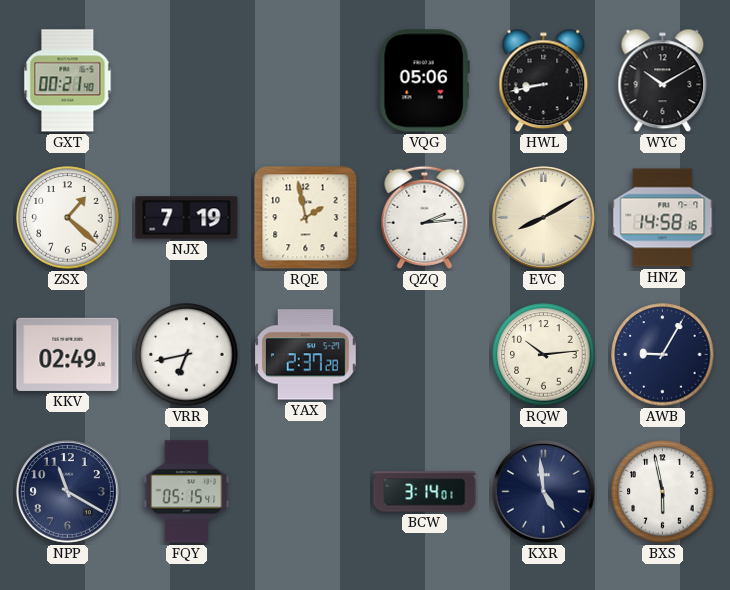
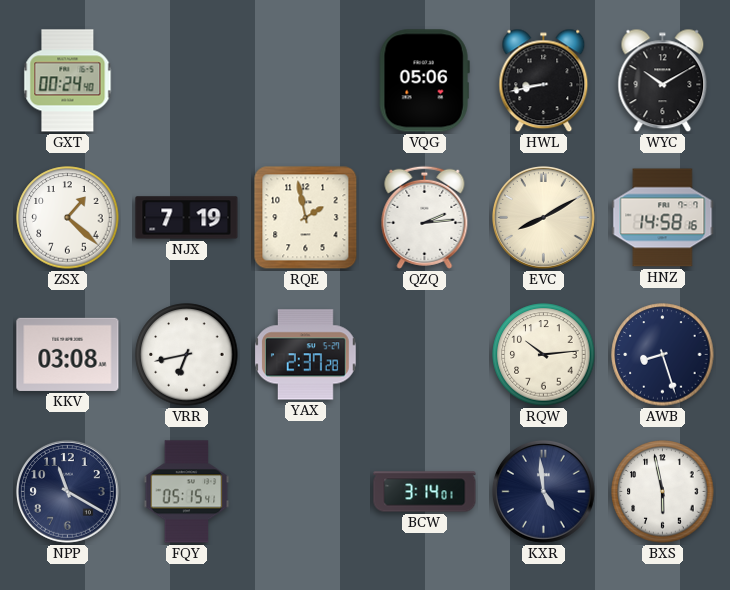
GXT: 00:21 -> 00:24 (68, 81)
KKV: 02:49 -> 03:08 (68, 354)
AWB: 9:05 -> 8:27 (663, 355)
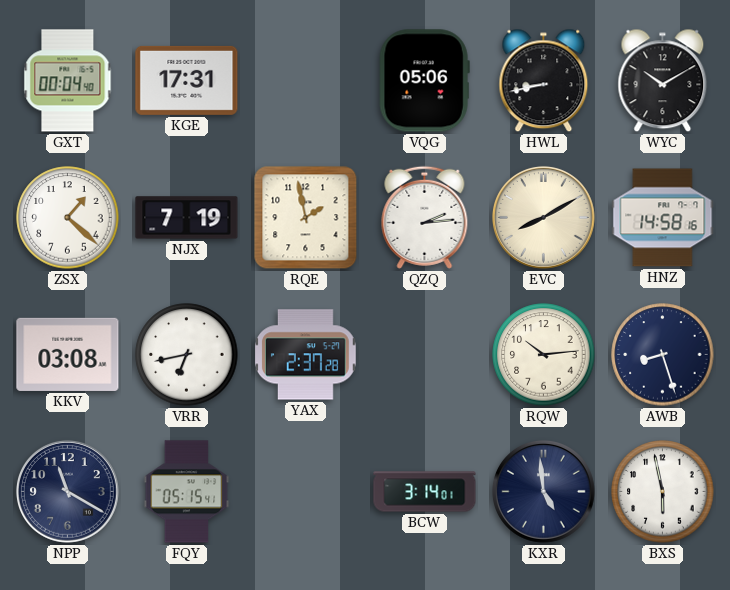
GXT: 00:24 -> 00:04 (68, 81)
KGE: none -> 17:31 (187, 80)
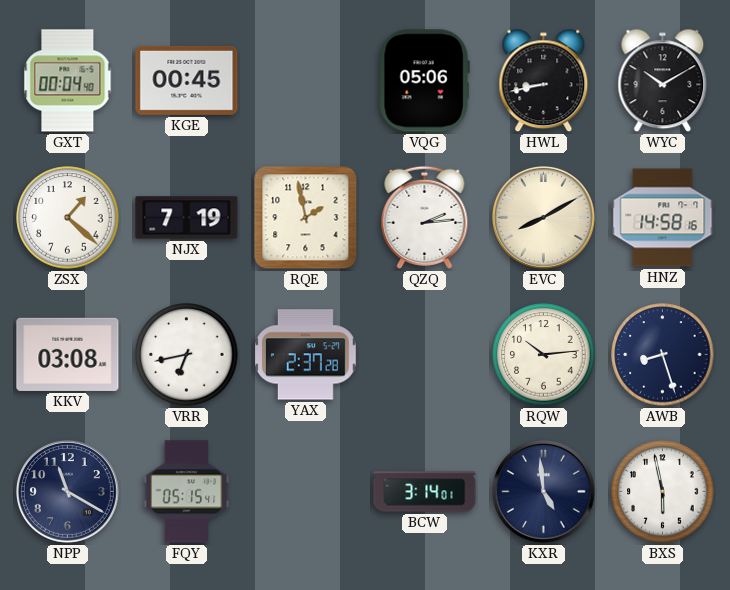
KGE: 17:31 -> 00:45 (187, 80)
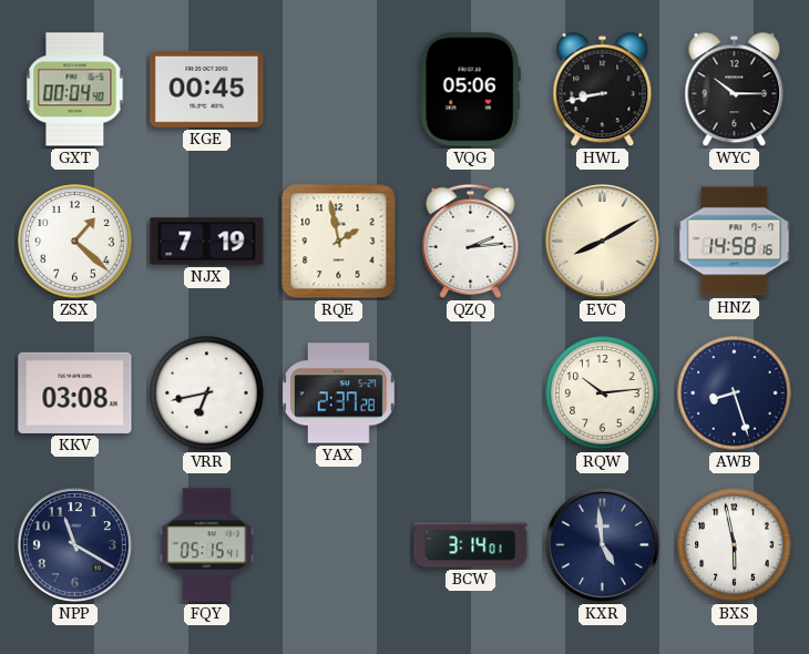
WYC: 10:10 -> 10:15 (735, 90)
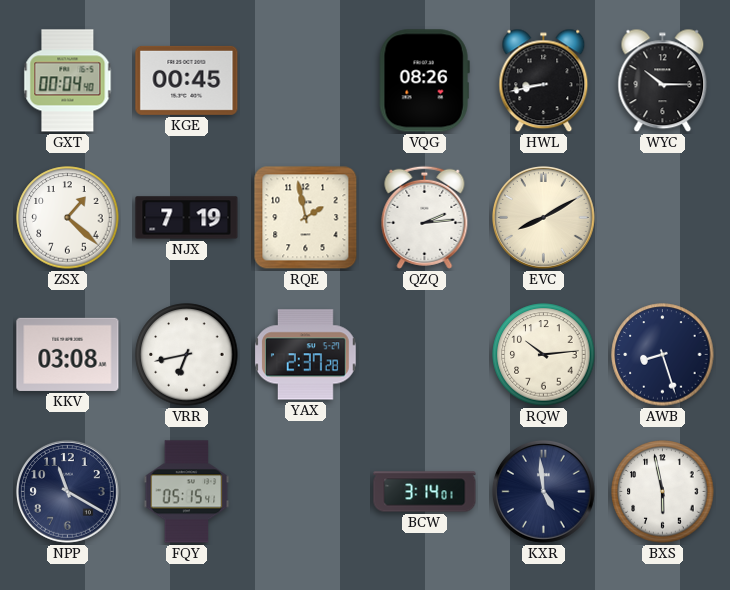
VQG: 05:06 -> 08:26 (424, 81)
HNZ: 14:58 -> none (735, 242)
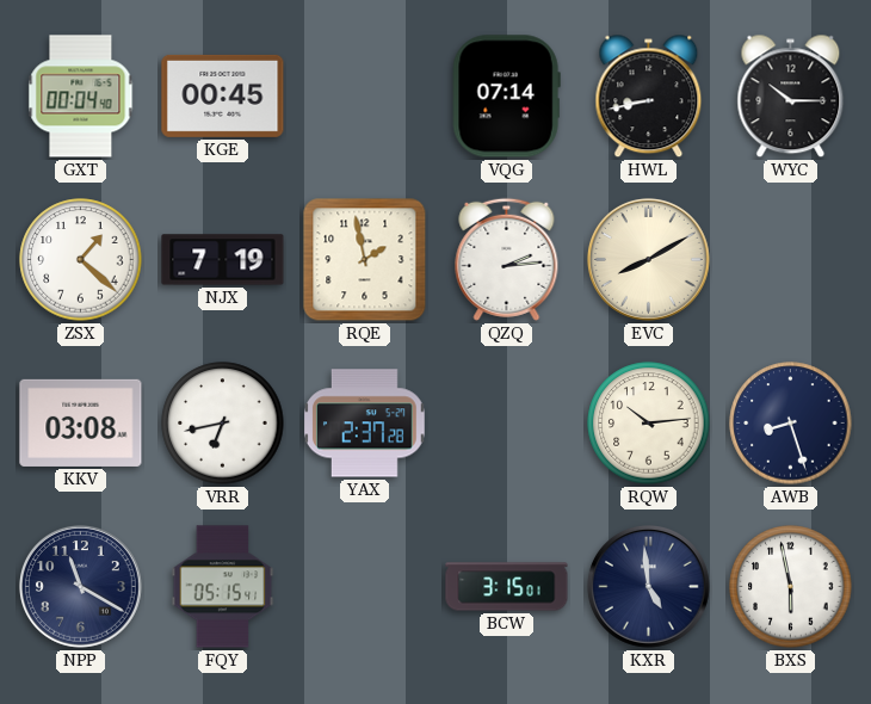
VQG: 08:26 -> 07:14 (506, 97)
BCW: 3:14 -> 3:15 (507, 587)
